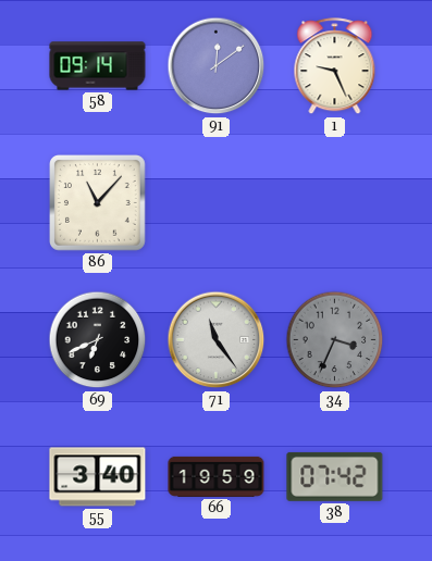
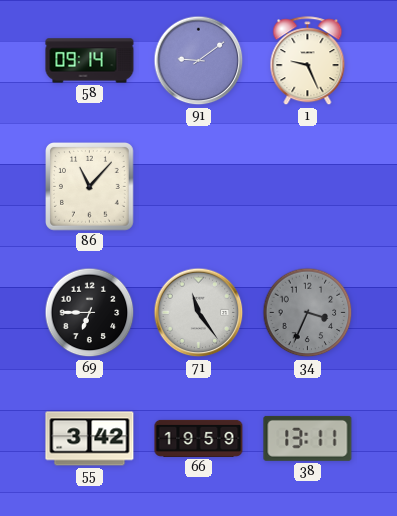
91: 12:09 -> 9:09 (199, 61)
69: 6:41 -> 6:45 (90, 313)
55: 3:40 -> 3:42 (90, 439)
38: 07:42 -> 13:11 (308, 438)
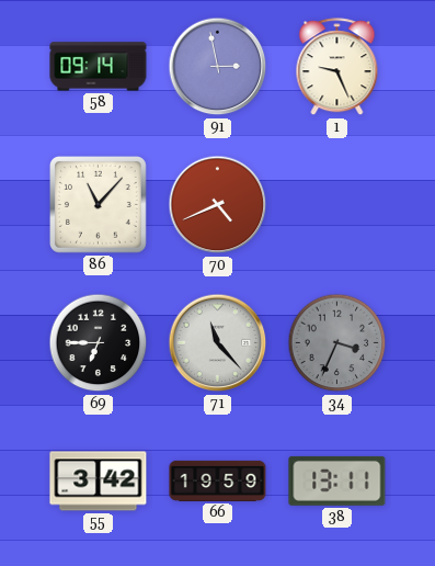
91: 9:09 -> 2:58 (218, 67)
70: none -> 4:41 (218, 205)
71: 11:24 -> 11:23 (218, 343)
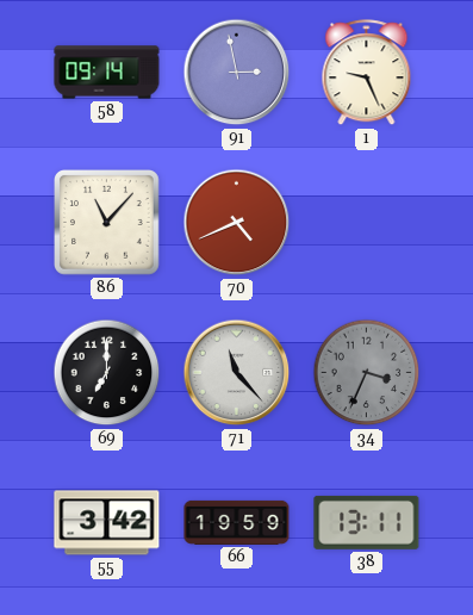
69: 6:45 -> 7:00 (107, 373)
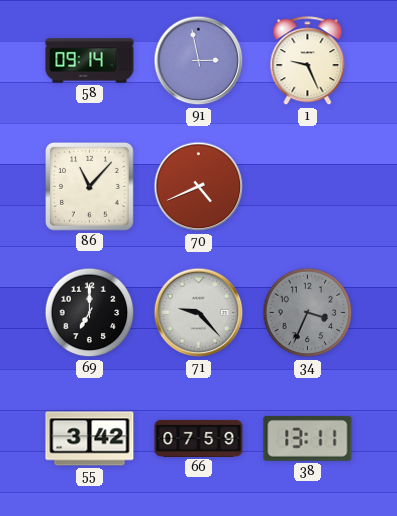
71: 11:23 -> 9:23 (199, 313)
66: 19:59 -> 07:59 (199, 438)
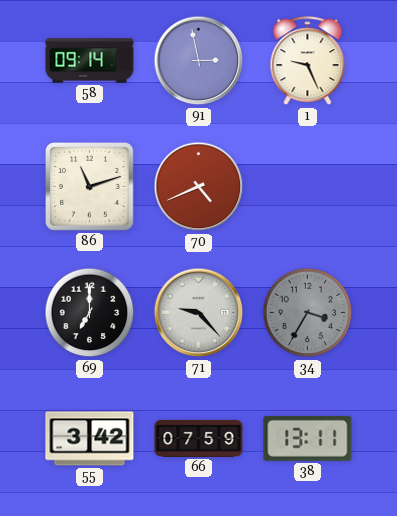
86: 11:07 -> 11:12 (90, 187)
34: 3:34 -> 3:35 (308, 313)
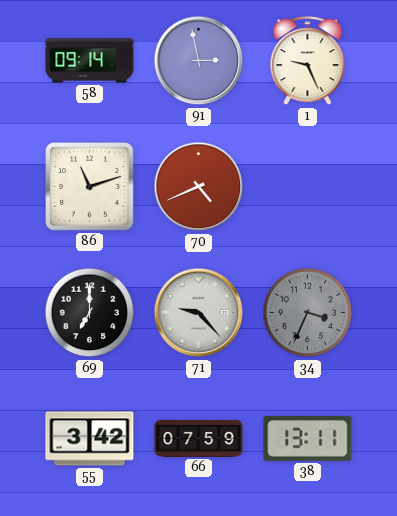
34: 3:35 -> 3:34 (308, 313)
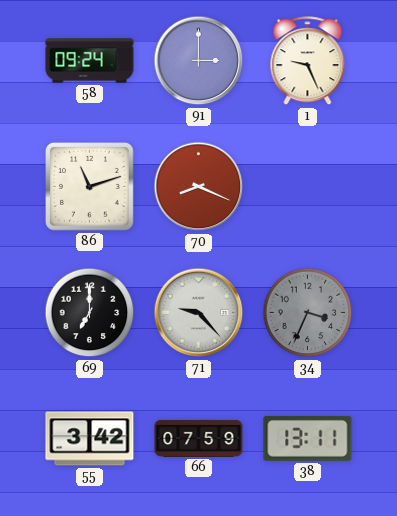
58: 09:14 -> 09:24 (90, 61)
91: 2:58 -> 3:00 (199, 61)
70: 4:41 -> 8:19 (199, 187)
